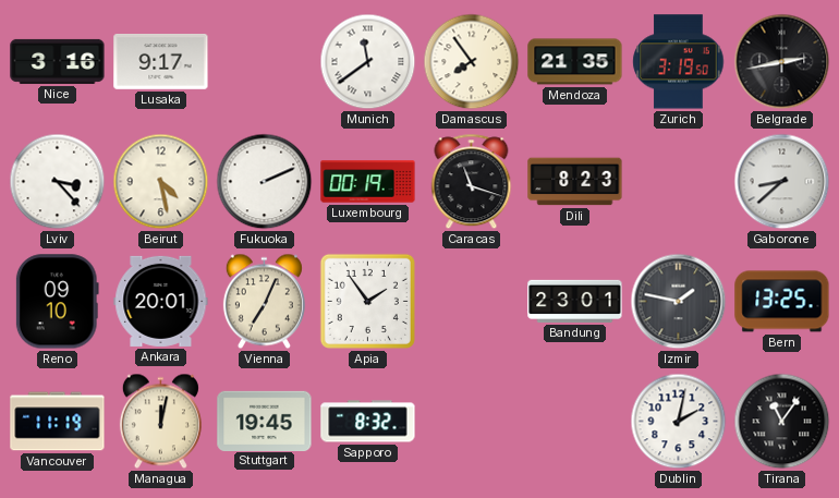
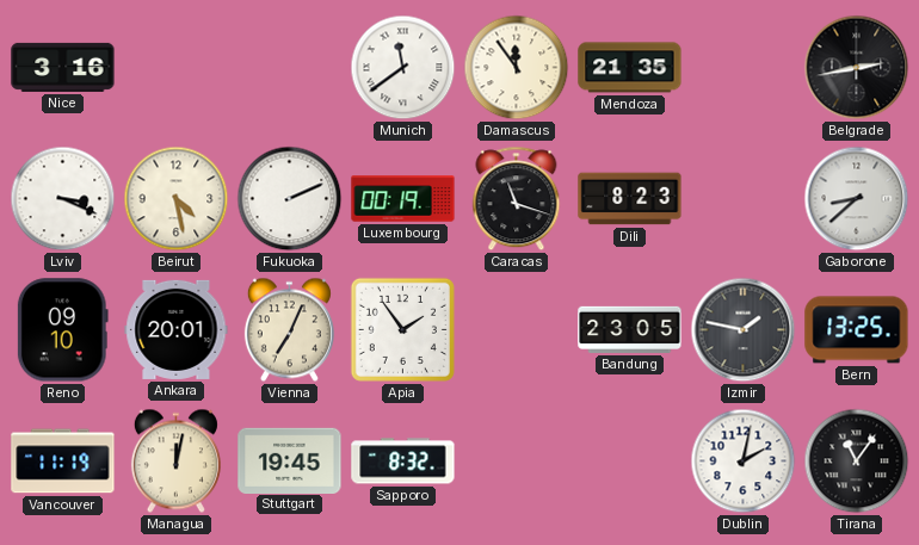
Lusaka: 9:17 -> none (161, 62)
Damascus: 7:54 -> 11:54 (517, 68)
Zurich: 3:19 -> none (679, 62)
Lviv: 3:23 -> 3:19 (63, 199)
Bandung: 23:01 -> 23:05 (630, 329)
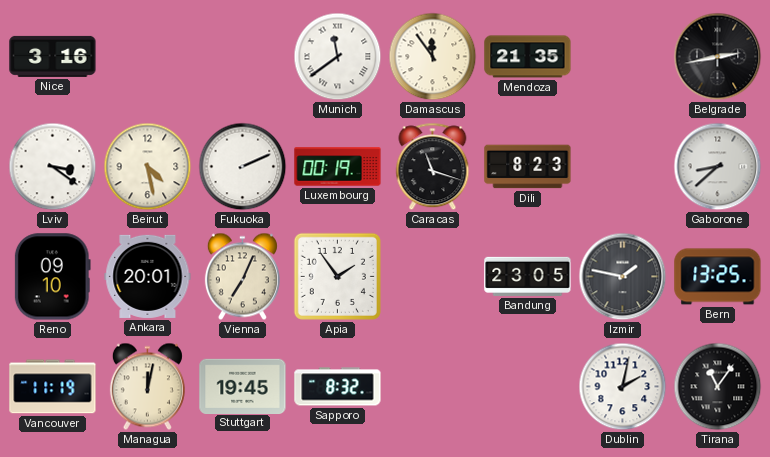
Lviv: 3:19 -> 3:21 (53, 167)
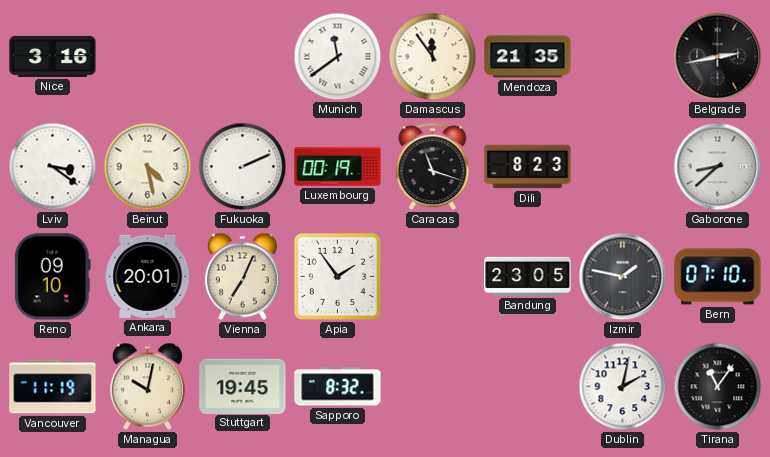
Bern: 13:25 -> 07:10 (718, 277)
Managua: 12:02 -> 10:02 (147, 387)
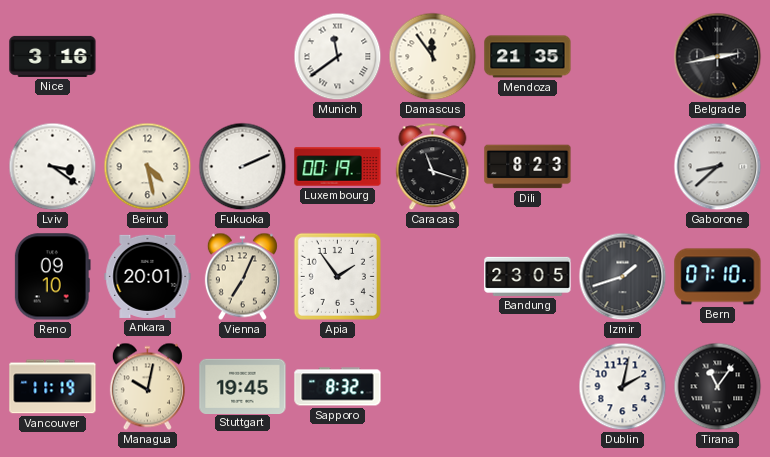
Izmir: 1:47 -> 1:42 (623, 277)
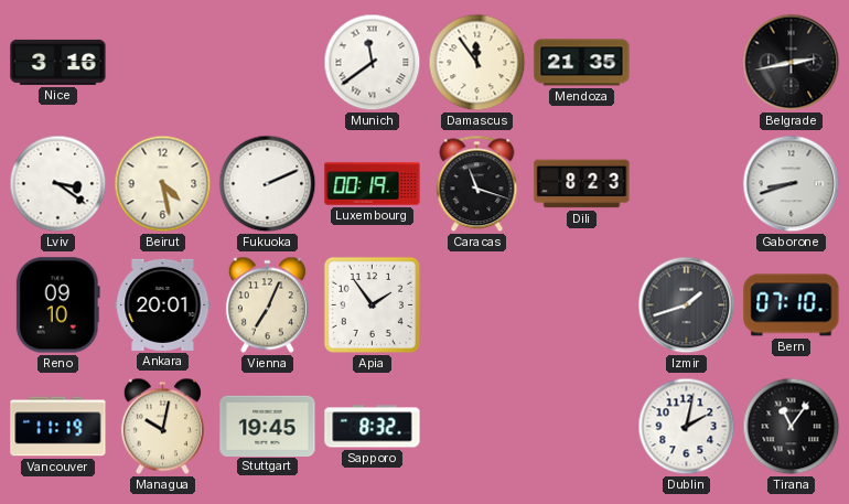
Gaborone: 8:38 -> 8:42 (792, 184)
Bandung: 23:05 -> none (528, 276)
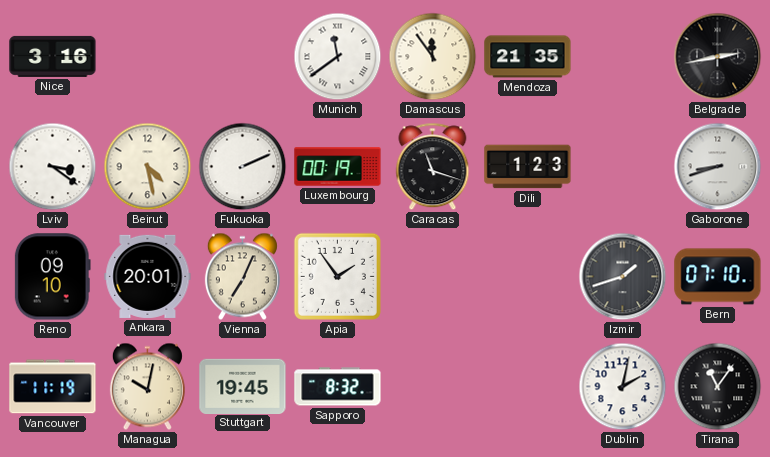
Dili: 8:23 -> 1:23 (528, 167)
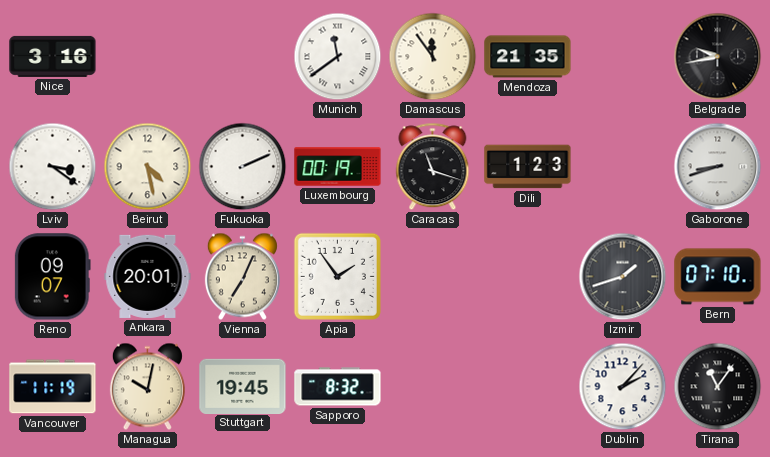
Belgrade: 2:43 -> 9:43 (718, 57)
Reno: 09:10 -> 09:07 (52, 277)
Dublin: 2:02 -> 2:07 (623, 387)
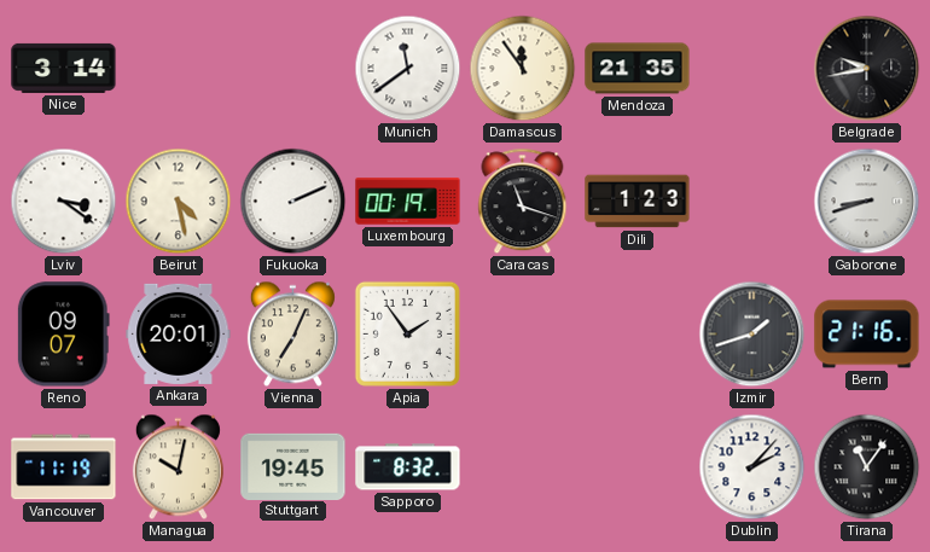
Nice: 3:16 -> 3:14 (64, 68)
Bern: 07:10 -> 21:16 (867, 335)
